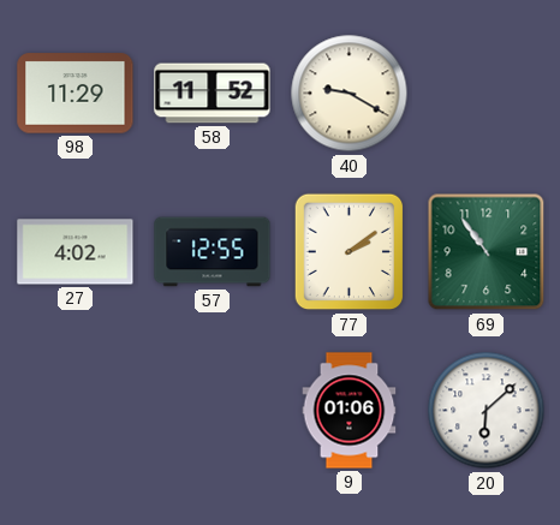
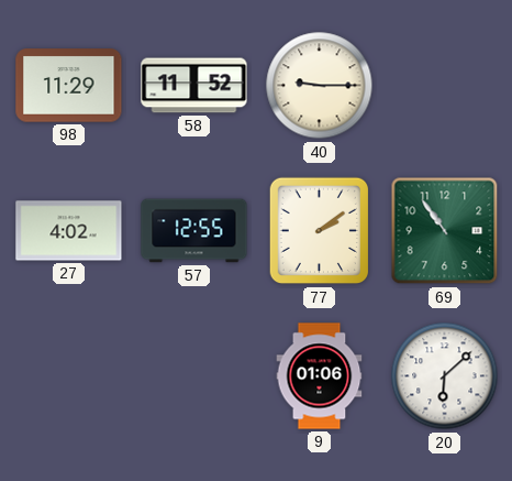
40: 9:20 -> 9:15 (320, 86)
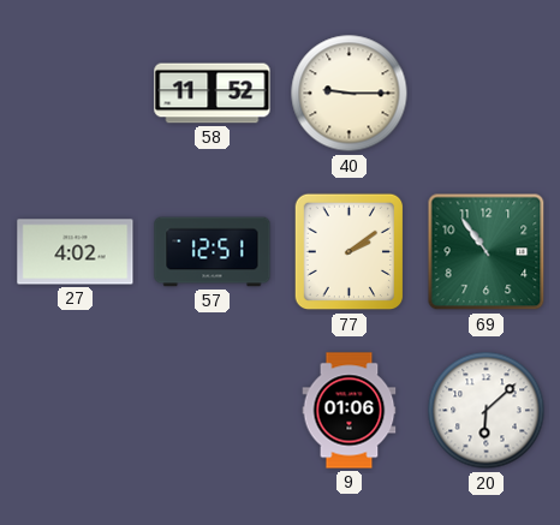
98: 11:29 -> none (69, 86)
57: 12:55 -> 12:51 (213, 252)
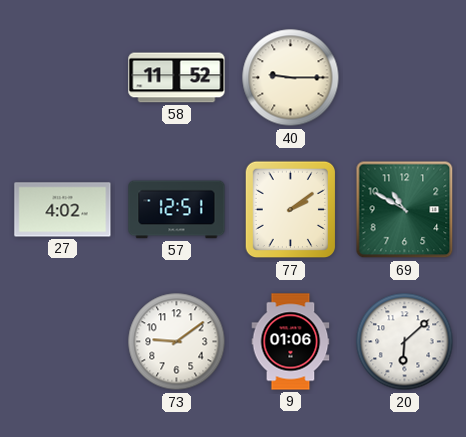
69: 10:54 -> 10:50 (405, 210)
73: none -> 9:09 (177, 342)
